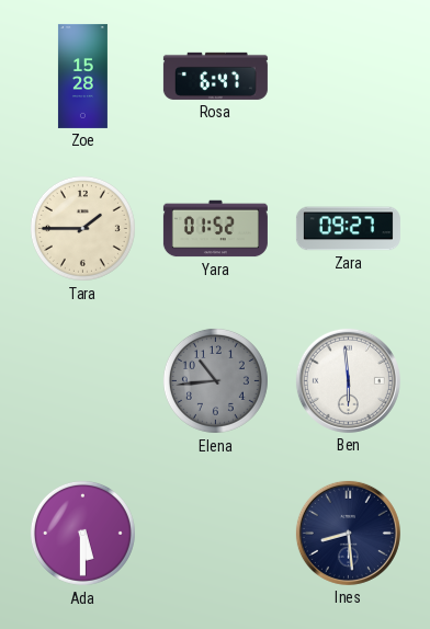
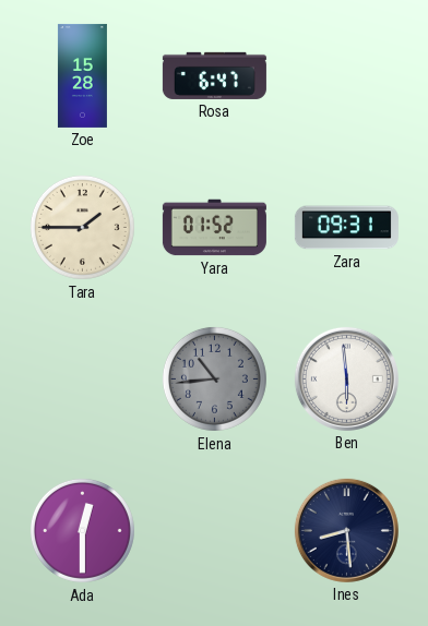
Zara: 09:27 -> 09:31 (346, 228)
Ada: 5:30 -> 12:30 (82, 530)
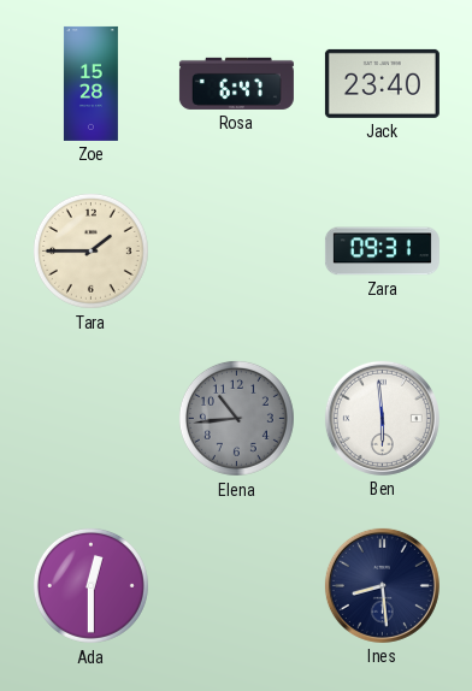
Jack: none -> 23:40 (382, 83)
Yara: 01:52 -> none (214, 228)
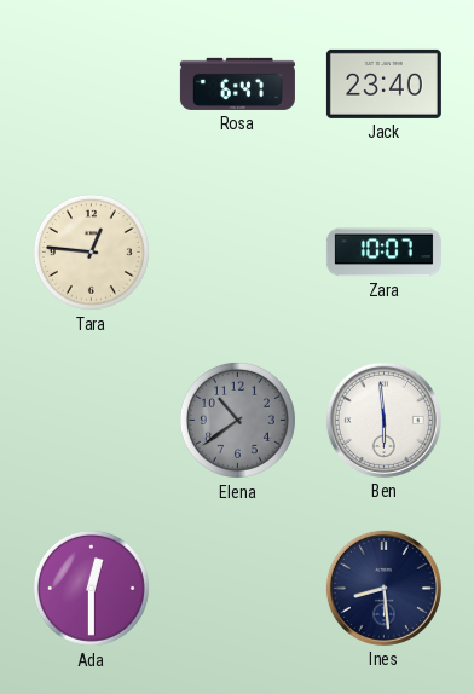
Zoe: 15:28 -> none (90, 83)
Tara: 1:45 -> 12:46 (91, 251)
Zara: 09:31 -> 10:07 (383, 253)
Elena: 10:44 -> 10:39 (237, 420)
